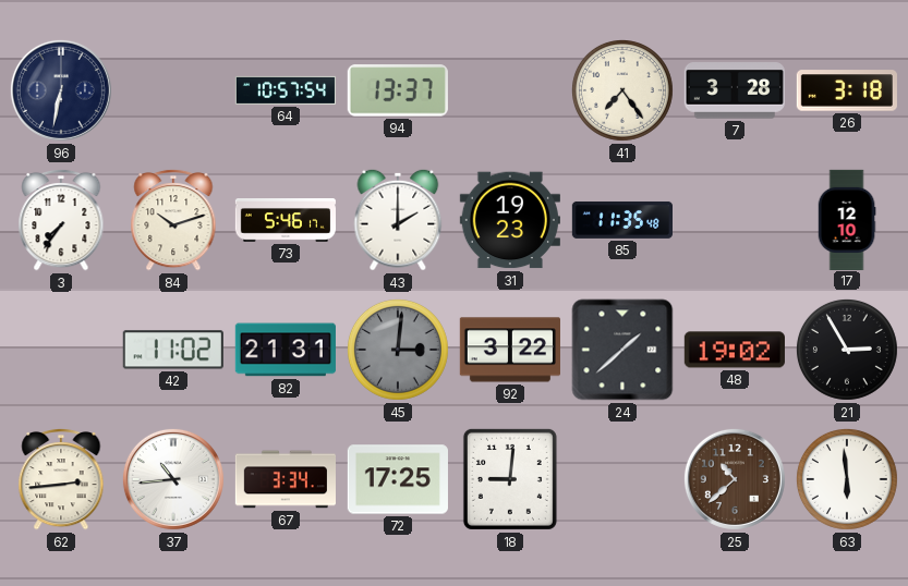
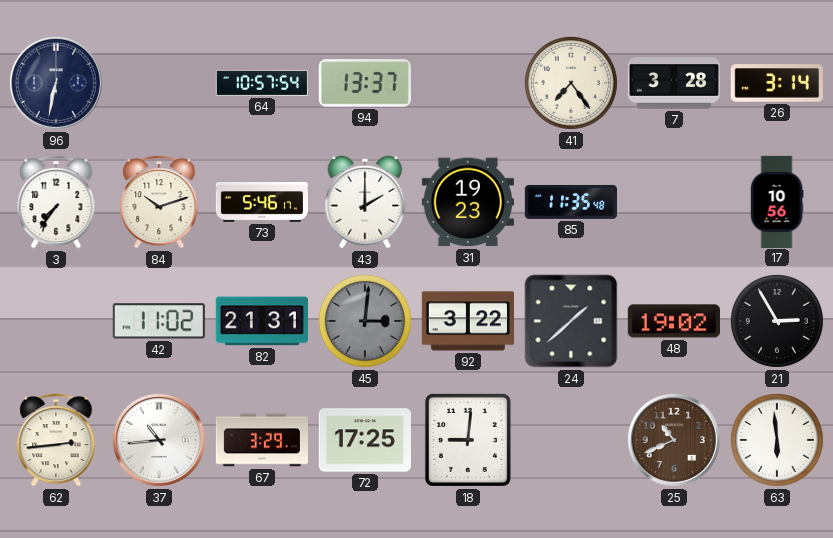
26: 3:18 -> 3:14 (777, 83)
17: 12:10 -> 10:56 (777, 201)
67: 3:34 -> 3:29 (261, 440)
25: 10:38 -> 10:41 (674, 440)
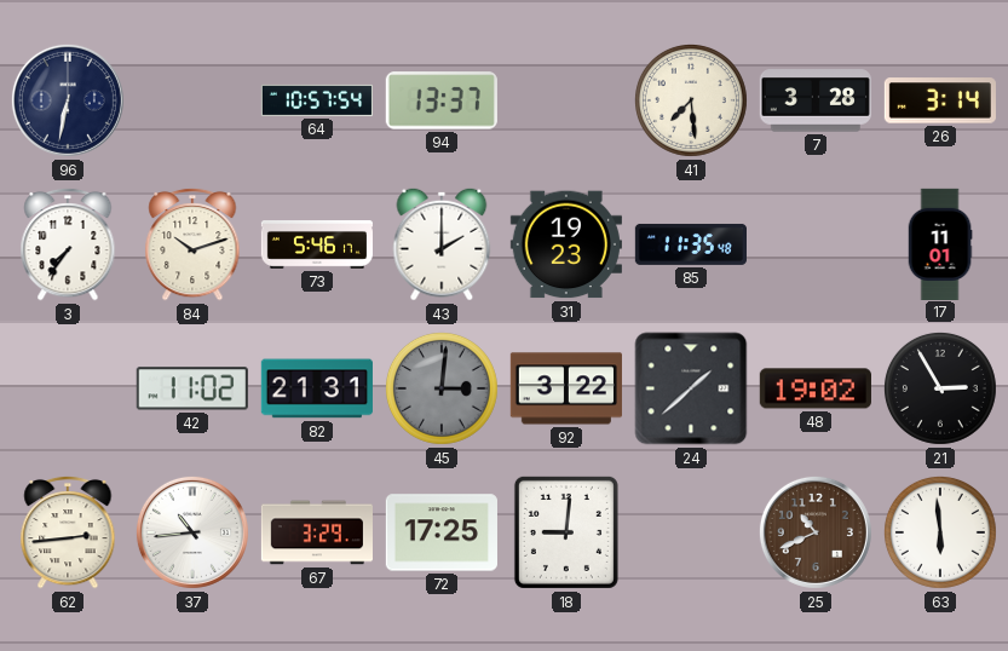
41: 7:24 -> 7:29 (691, 100)
17: 10:56 -> 11:01 (940, 243)
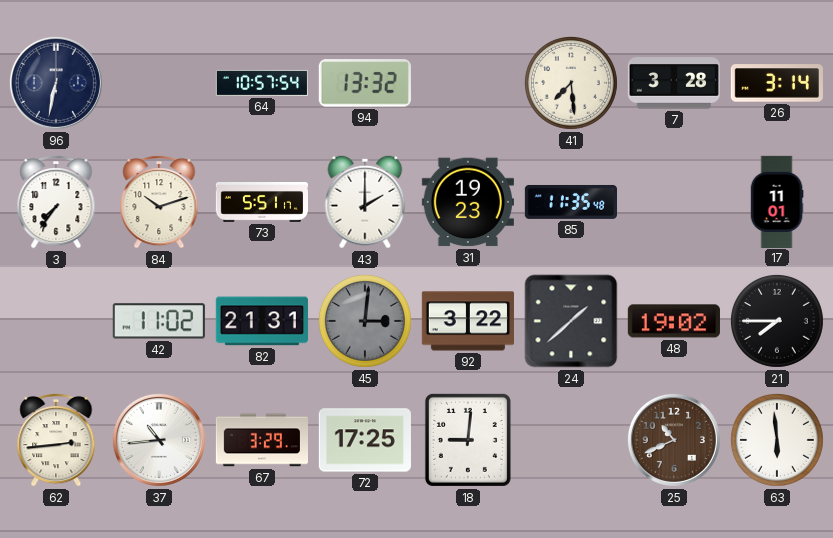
94: 13:37 -> 13:32 (365, 83)
73: 5:46 -> 5:51 (261, 203)
21: 2:55 -> 7:45 (777, 321)
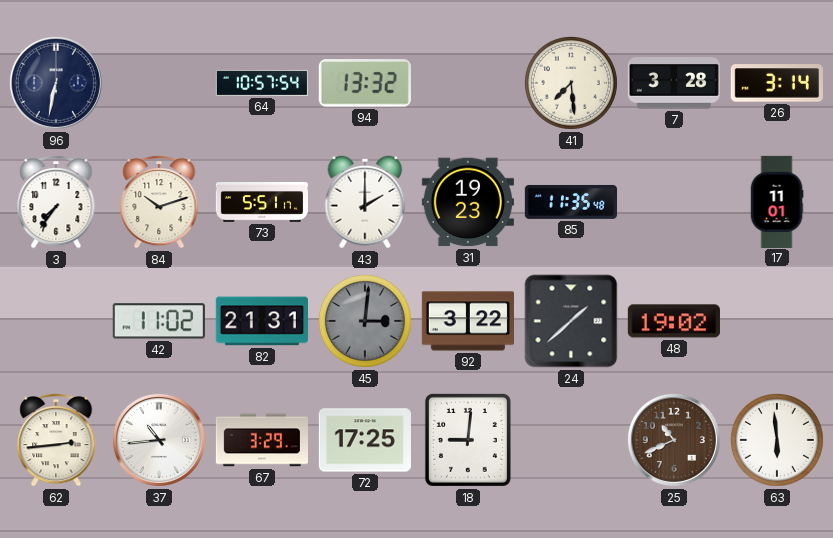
21: 7:45 -> none (777, 321)
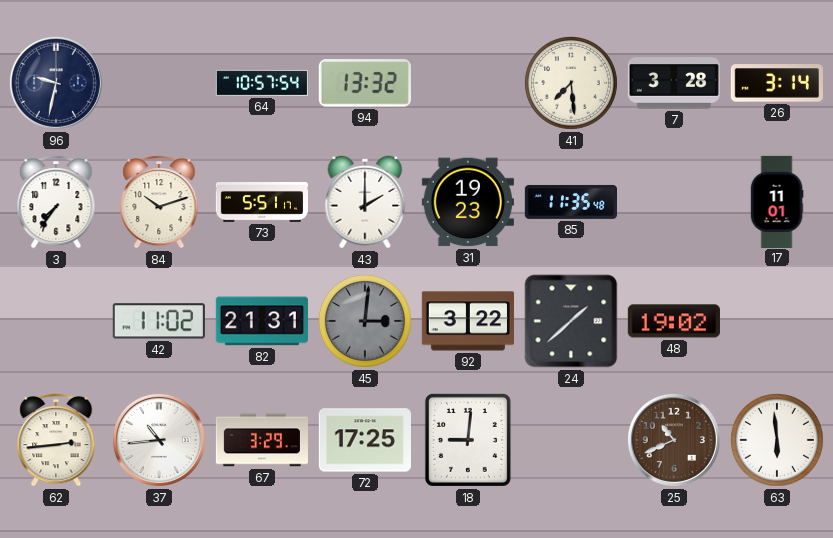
96: 6:32 -> 9:32 (56, 83)
